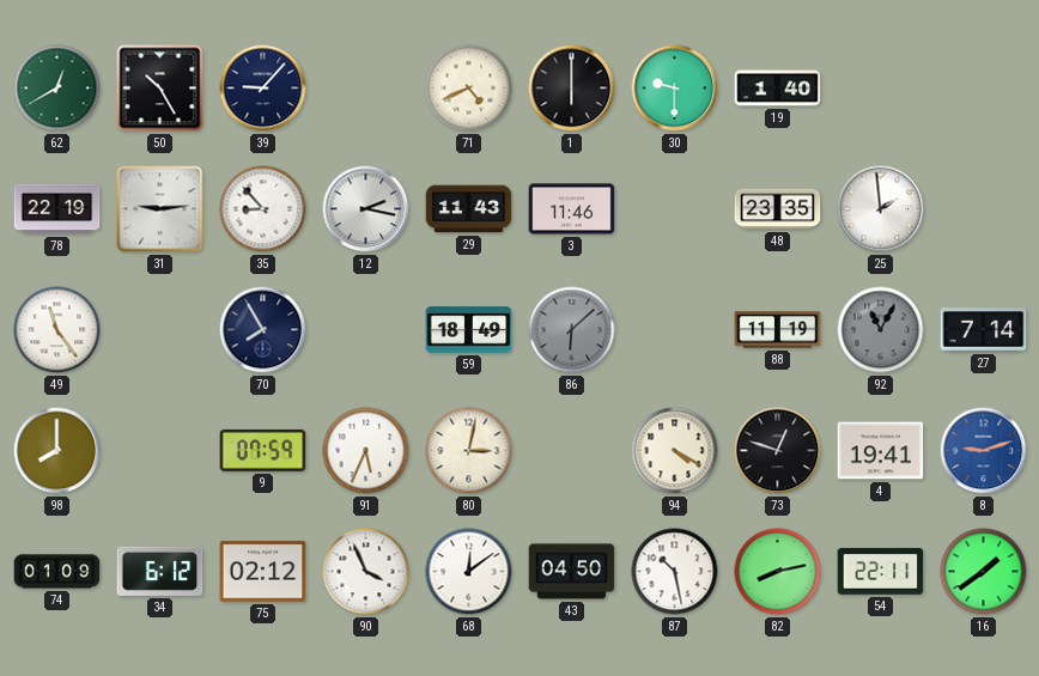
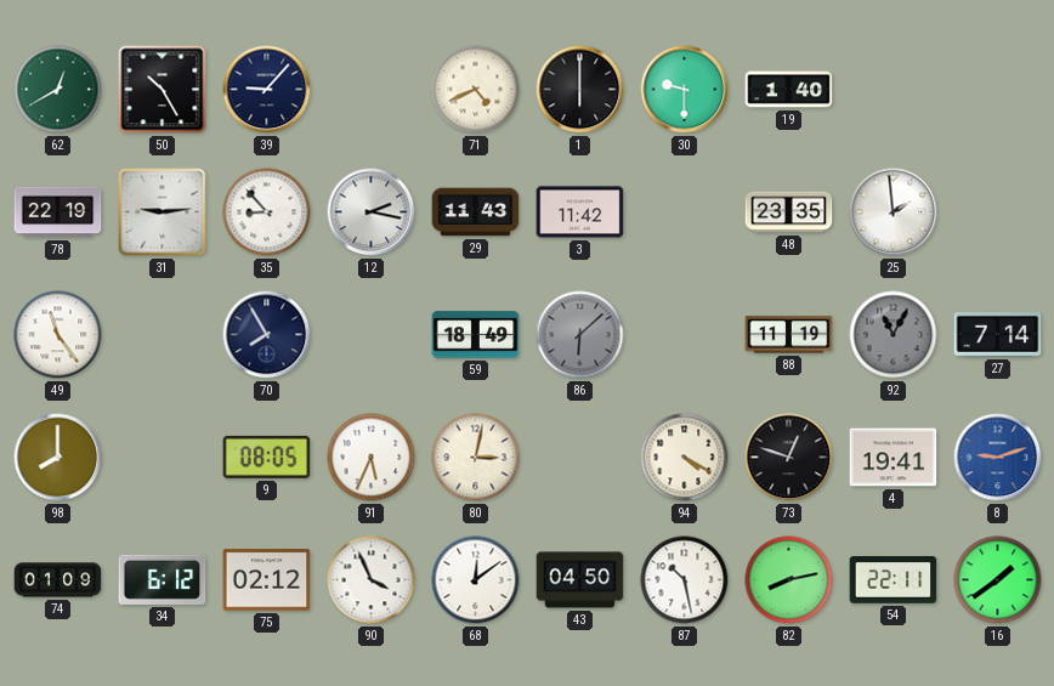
3: 11:46 -> 11:42 (580, 212)
9: 07:59 -> 08:05 (267, 457)
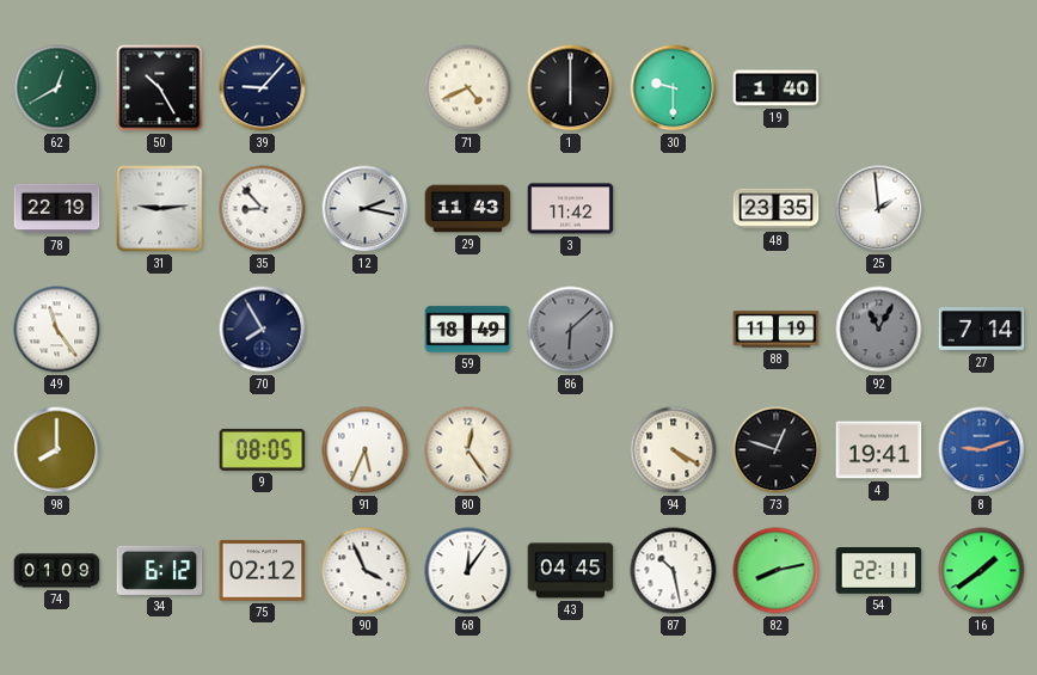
80: 3:02 -> 12:24 (468, 450)
68: 12:09 -> 12:06 (468, 571)
43: 04:50 -> 04:45 (571, 571)
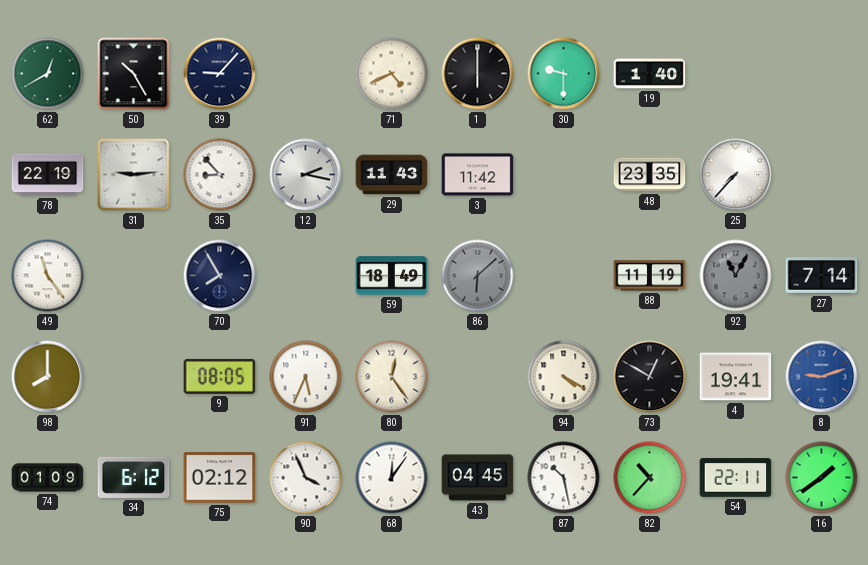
25: 1:59 -> 7:37 (736, 175)
73: 12:48 -> 12:50 (650, 377)
82: 8:13 -> 10:37 (650, 478)
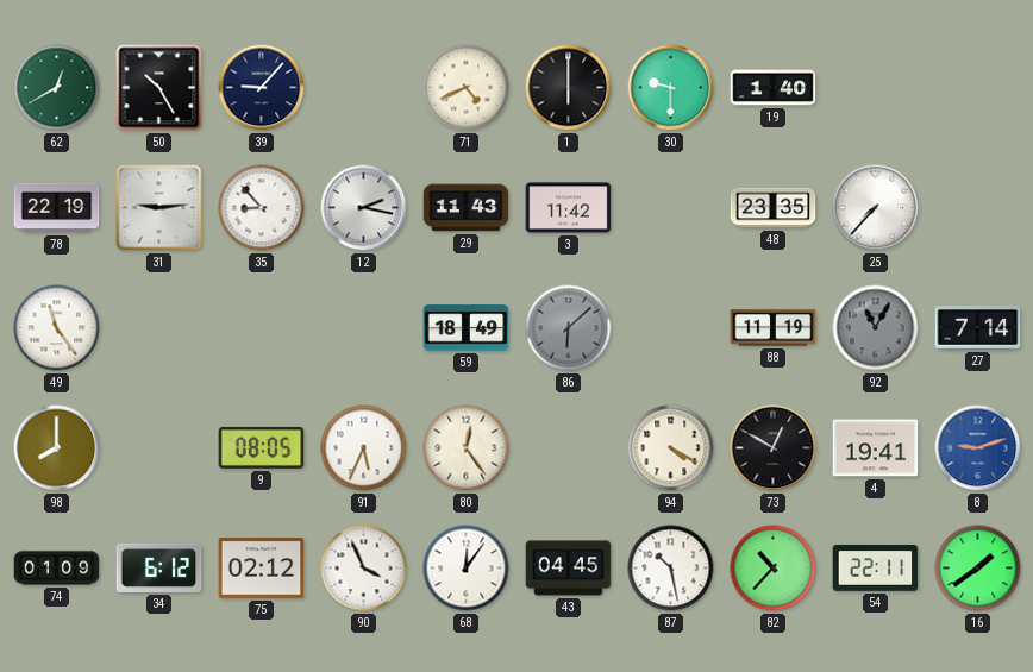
70: 7:55 -> none (220, 276)
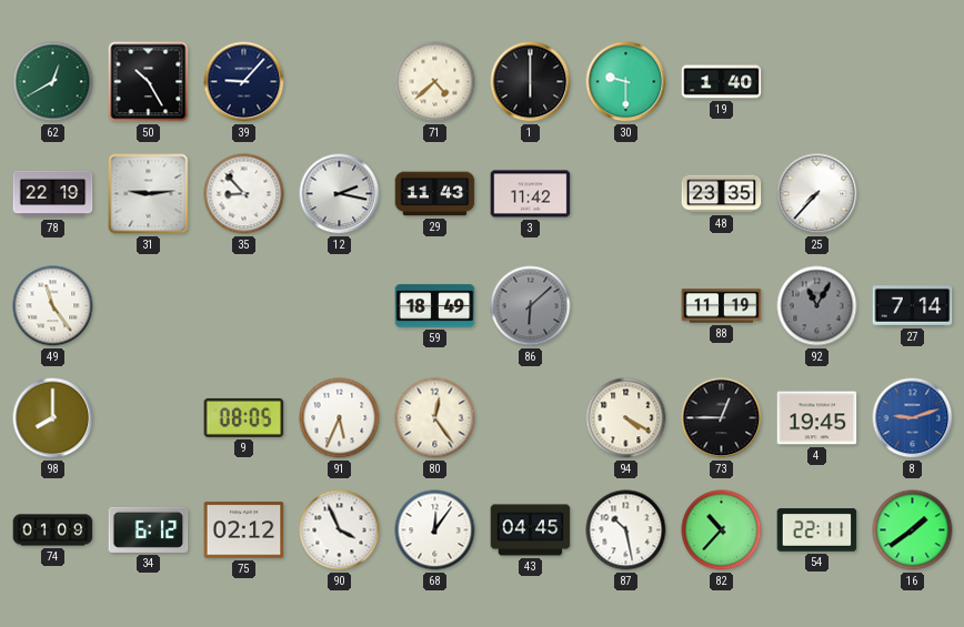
71: 4:41 -> 4:38 (435, 82)
73: 12:50 -> 12:45 (722, 418)
4: 19:41 -> 19:45 (817, 418)
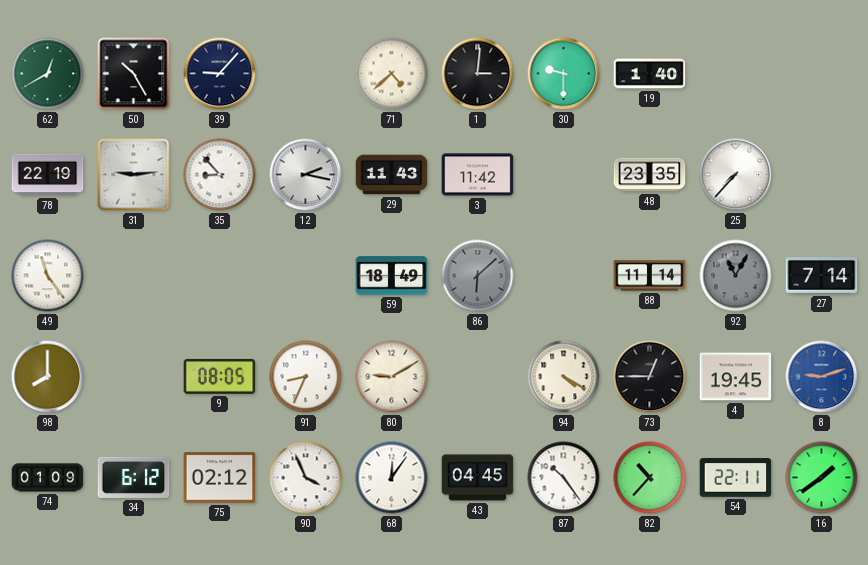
1: 6:00 -> 3:01 (478, 74)
88: 11:19 -> 11:14 (650, 276)
91: 5:34 -> 8:34 (306, 377)
80: 12:24 -> 9:10 (392, 377)
87: 10:28 -> 10:24 (564, 478)
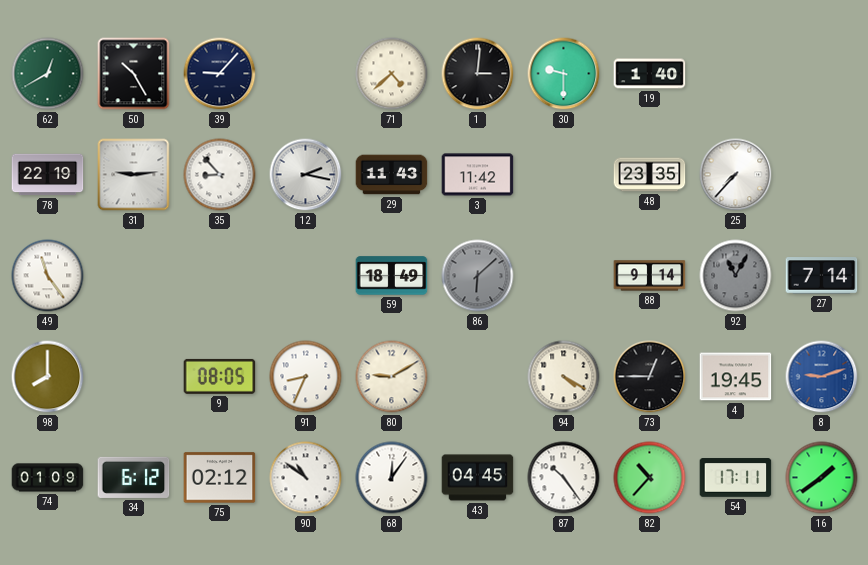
88: 11:14 -> 9:14 (650, 276)
90: 3:56 -> 10:51 (306, 478)
54: 22:11 -> 17:11 (736, 478)
